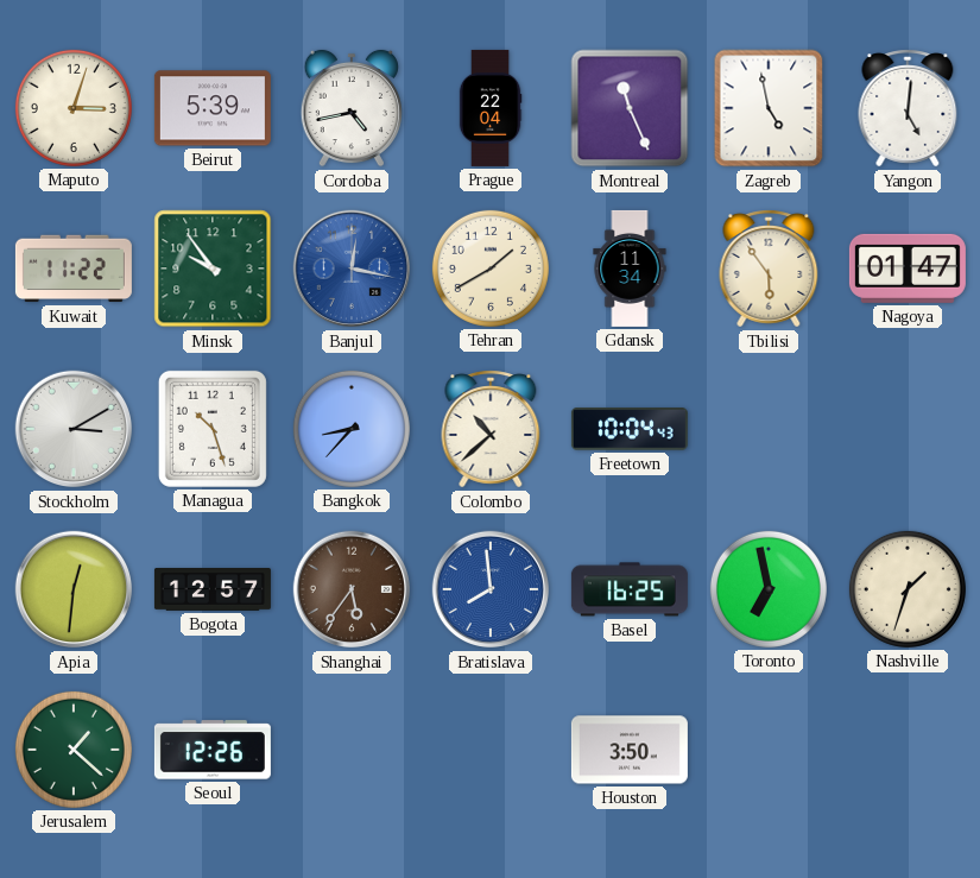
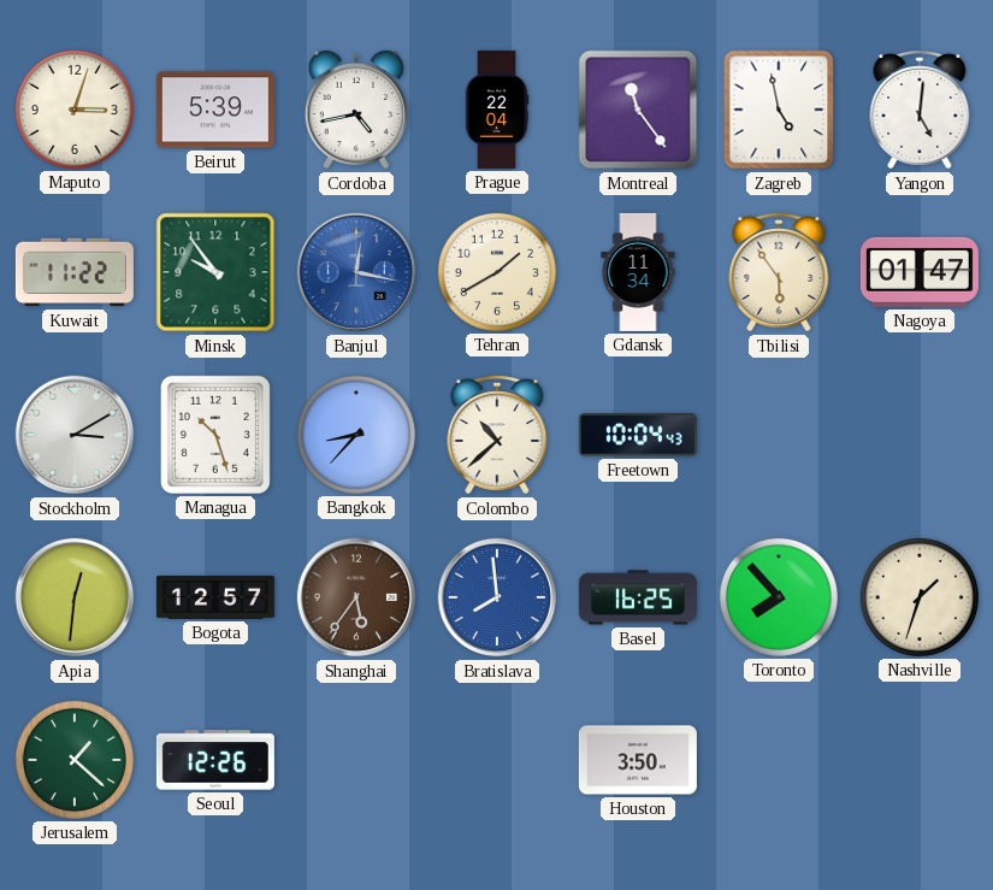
Montreal: 11:26 -> 11:24 (638, 110)
Toronto: 6:58 -> 7:53 (779, 597)
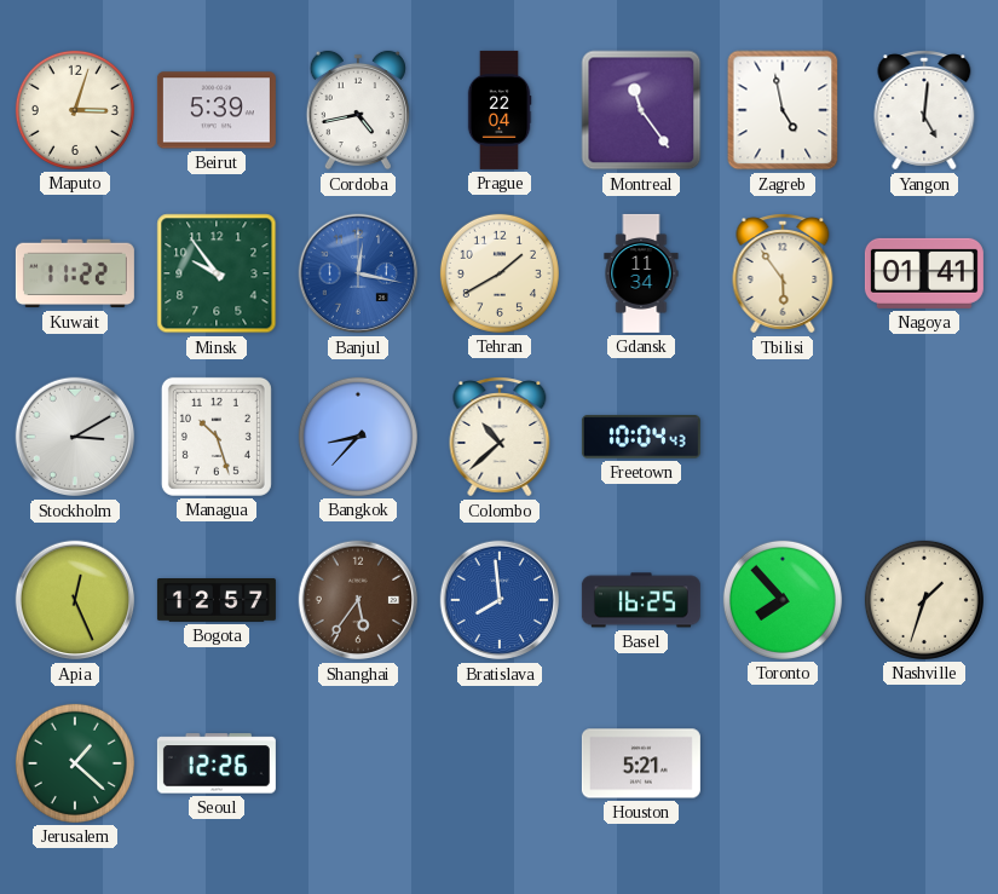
Nagoya: 01:47 -> 01:41 (924, 273)
Apia: 12:31 -> 12:26 (75, 600)
Houston: 3:50 -> 5:21 (641, 763)
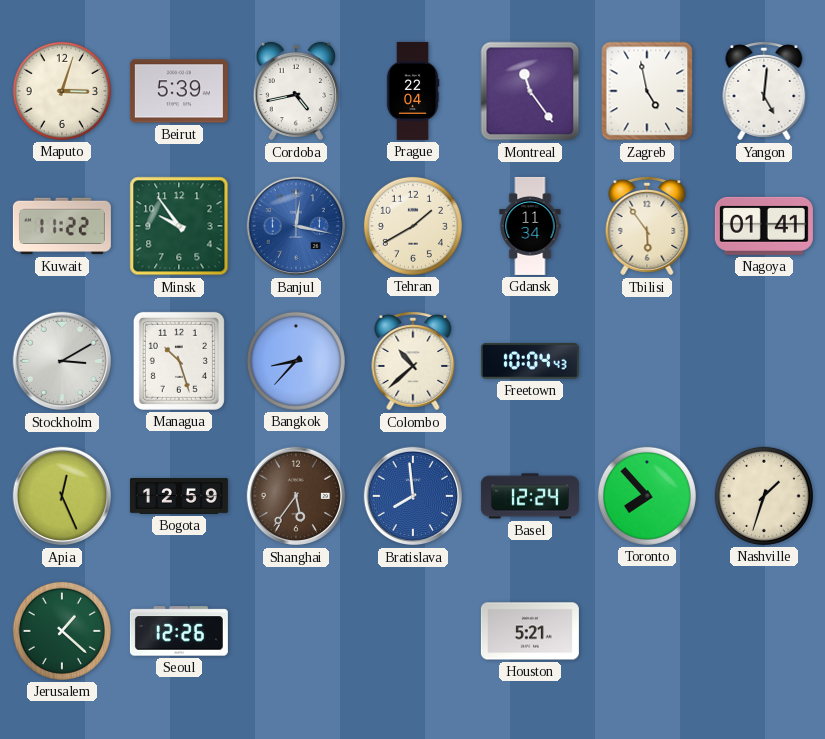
Bogota: 12:57 -> 12:59 (179, 497)
Basel: 16:25 -> 12:24 (530, 496)
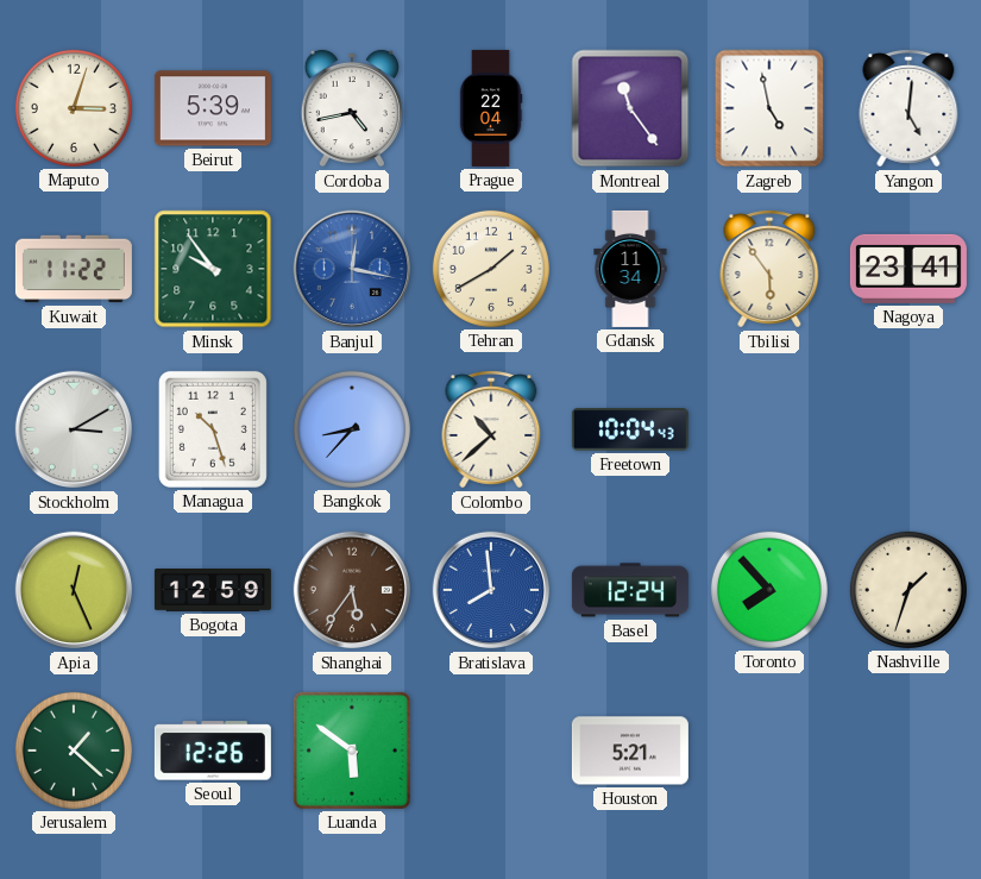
Nagoya: 01:41 -> 23:41 (908, 269)
Luanda: none -> 5:51 (352, 751)
